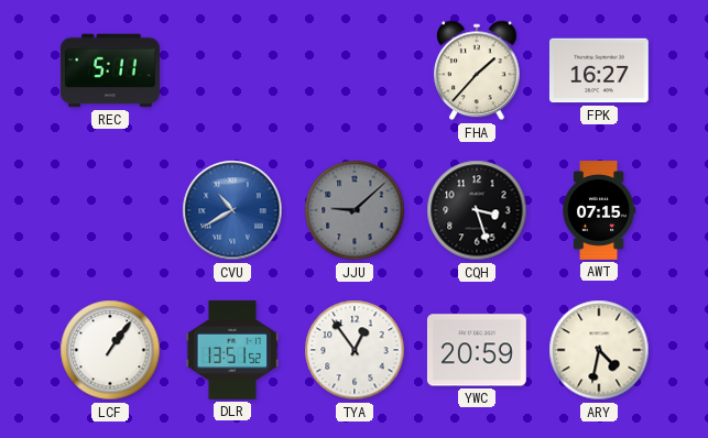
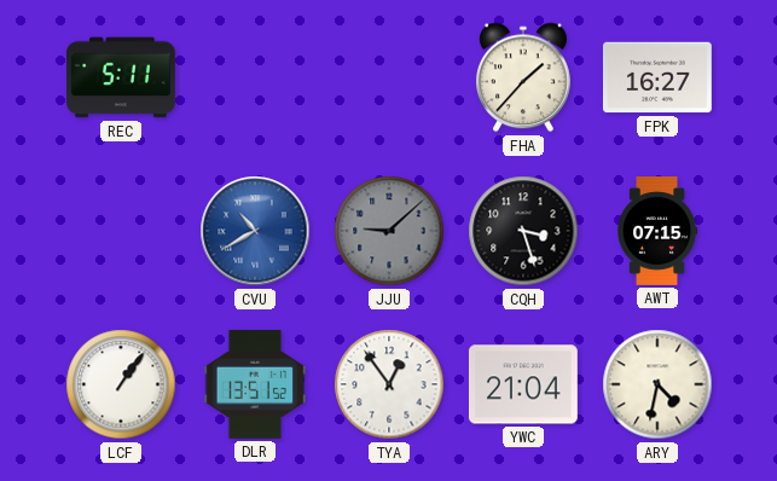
YWC: 20:59 -> 21:04 (523, 384)
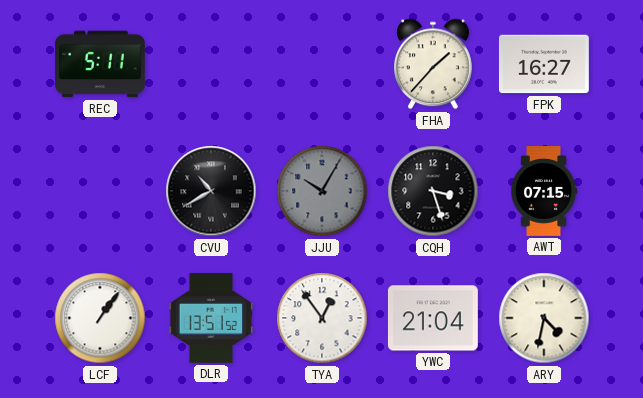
CVU dial: blue -> black (211, 191)
JJU: 9:08 -> 10:05 (322, 191)
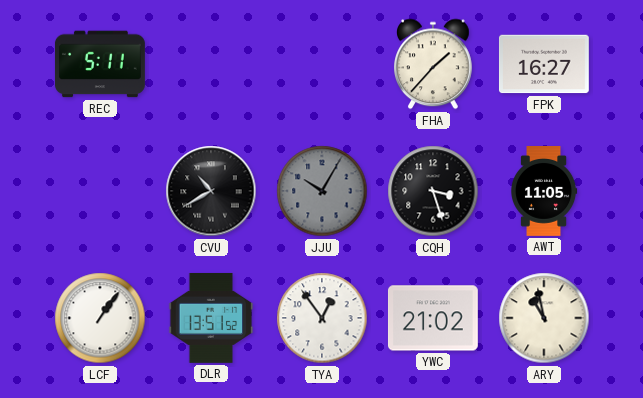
AWT: 07:15 -> 11:05 (545, 192)
YWC: 21:04 -> 21:02 (433, 318)
ARY: 4:32 -> 10:58 (544, 318)
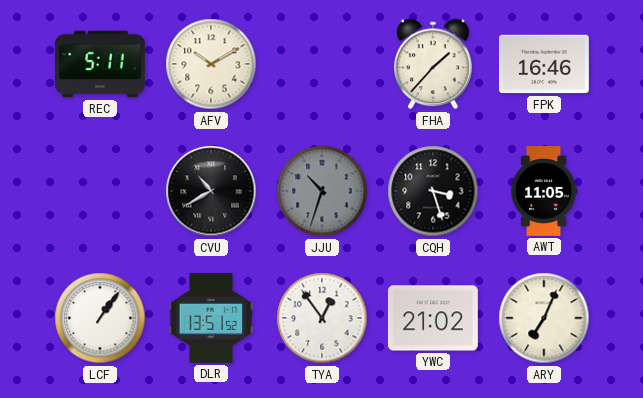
AFV: none -> 10:10 (211, 64)
FPK: 16:27 -> 16:46 (544, 64)
JJU: 10:05 -> 10:33 (322, 191)
ARY: 10:58 -> 7:04 (544, 318)
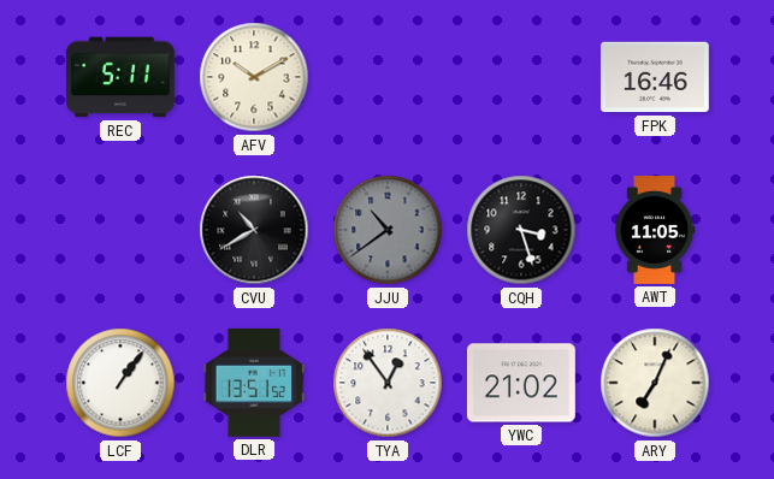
FHA: 1:37 -> none (434, 64)
JJU: 10:33 -> 10:39 (388, 230)
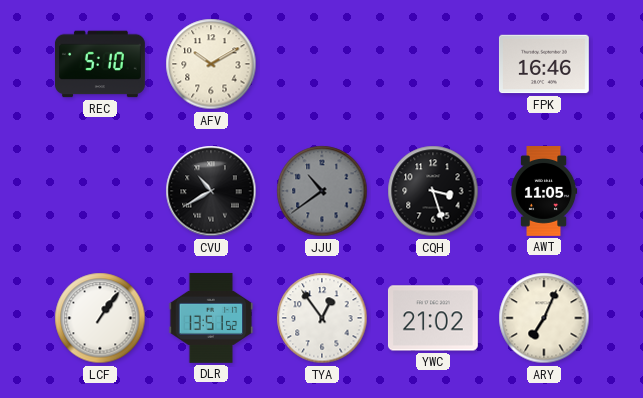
REC: 5:11 -> 5:10 (100, 64)
